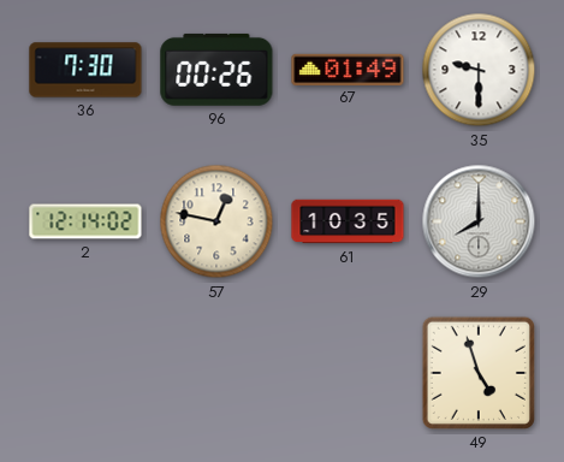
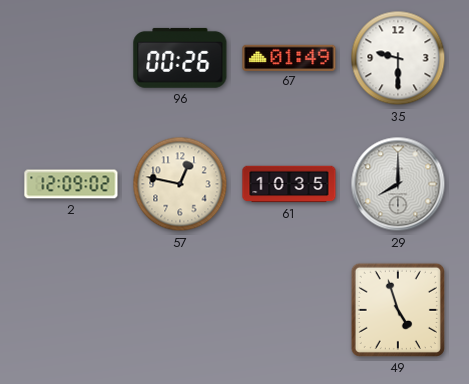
36: 7:30 -> none (85, 70)
2: 12:14 -> 12:09 (71, 184)
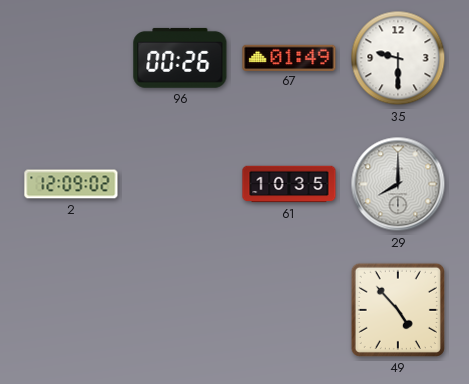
57: 12:47 -> none (180, 184)
49: 4:57 -> 4:53 (398, 310)
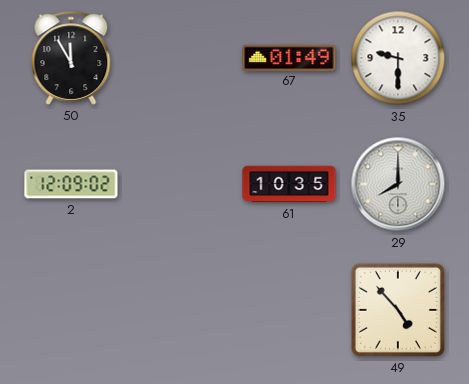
50: none -> 11:55 (71, 58)
96: 00:26 -> none (180, 58)
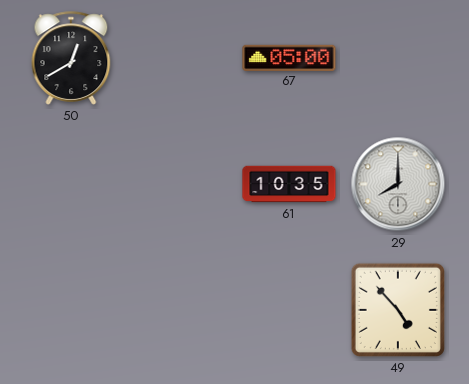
50: 11:55 -> 12:40 (71, 58)
67: 01:49 -> 05:00 (289, 57)
35: 9:30 -> none (398, 58)
2: 12:09 -> none (71, 184)
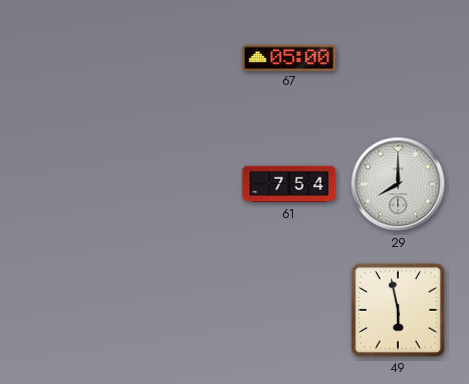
50: 12:40 -> none (71, 58)
61: 10:35 -> 7:54 (289, 184)
49: 4:53 -> 5:58 (398, 310)
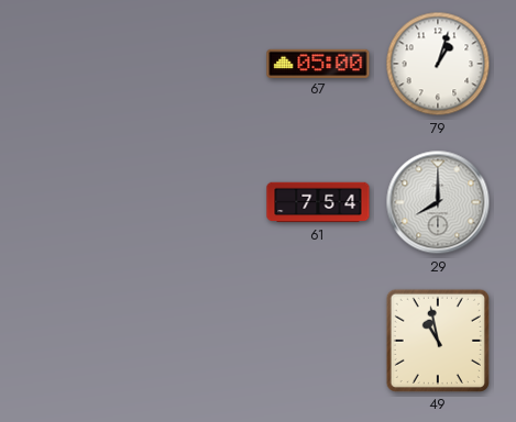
79: none -> 1:03 (438, 64)
49: 5:58 -> 10:58 (438, 341)
